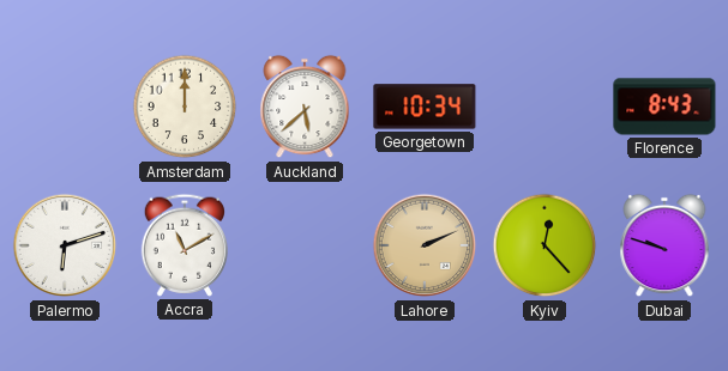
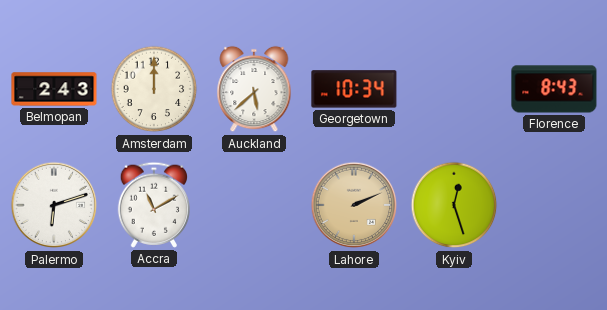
Belmopan: none -> 2:43 (54, 89)
Kyiv: 12:23 -> 12:27 (454, 205)
Dubai: 9:48 -> none (664, 245)
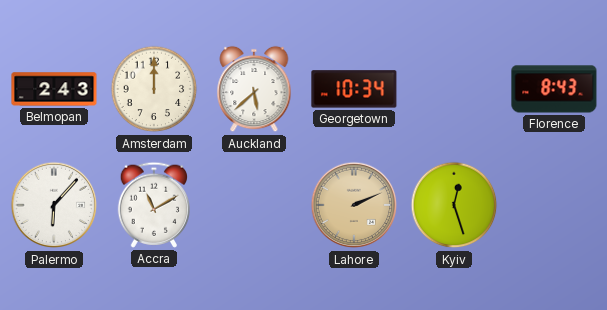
Palermo: 6:12 -> 6:07 (54, 205)
